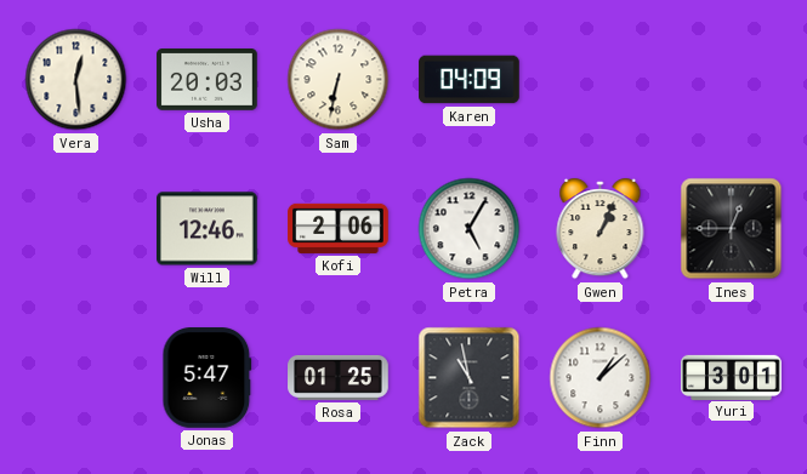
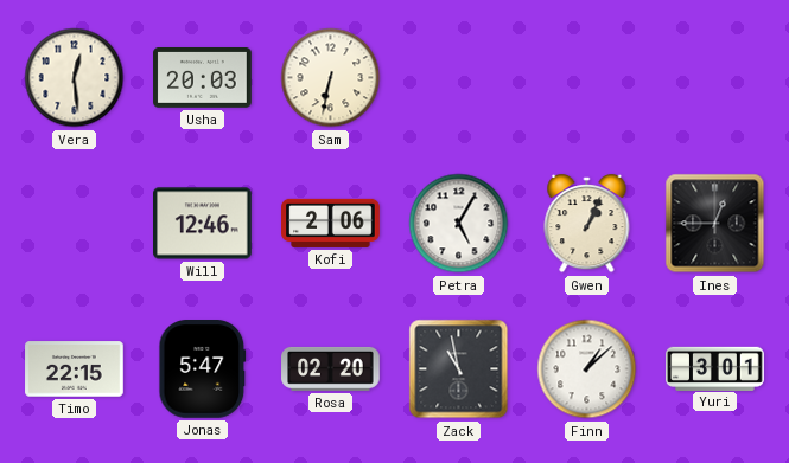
Karen: 04:09 -> none (470, 80)
Timo: none -> 22:15 (75, 369)
Rosa: 01:25 -> 02:20 (331, 368)
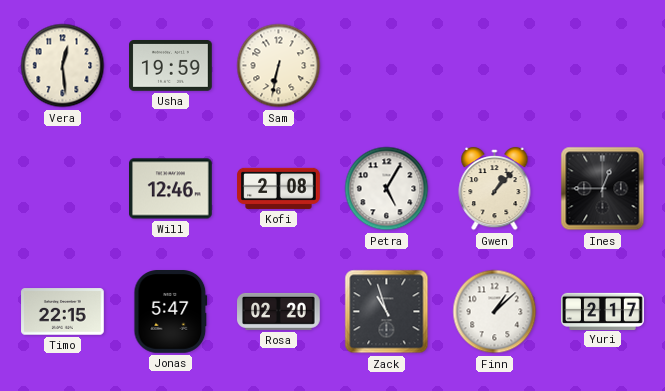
Usha: 20:03 -> 19:59 (171, 66)
Kofi: 2:06 -> 2:08 (279, 188)
Gwen: 1:04 -> 1:07 (495, 189)
Zack: 10:58 -> 10:57 (387, 312)
Yuri: 3:01 -> 2:17 (603, 311)
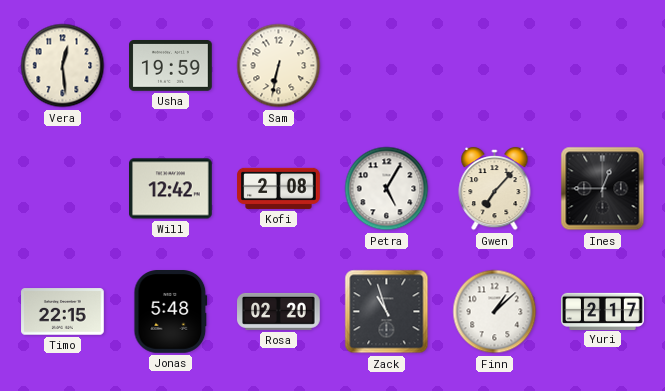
Will: 12:46 -> 12:42 (171, 189)
Gwen: 1:07 -> 7:07 (495, 189)
Jonas: 5:47 -> 5:48 (171, 312)
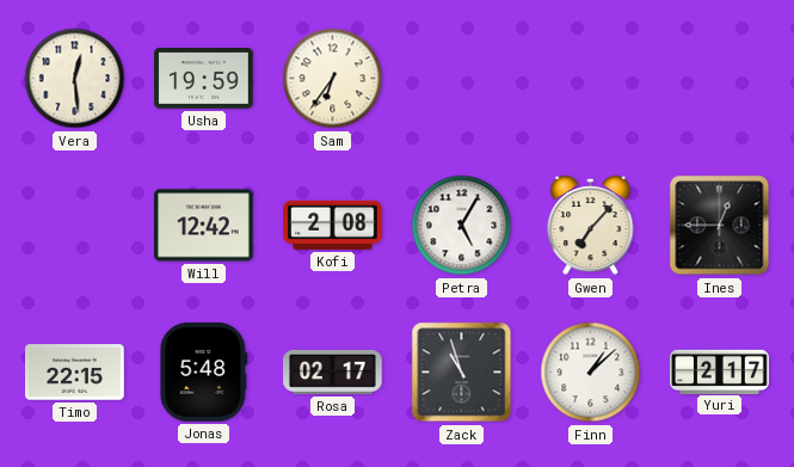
Sam: 6:32 -> 6:36 (333, 79)
Rosa: 02:20 -> 02:17 (333, 371)
